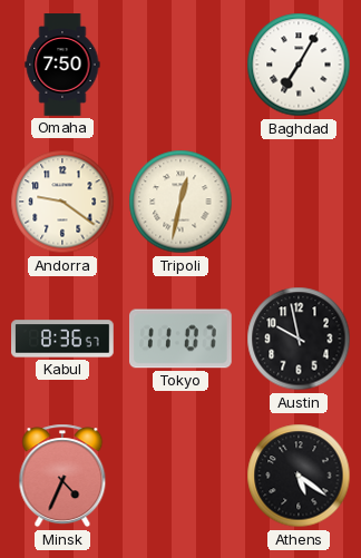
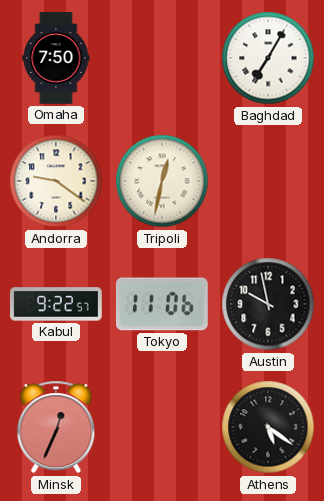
Kabul: 8:36 -> 9:22 (57, 304)
Tokyo: 11:07 -> 11:06 (163, 304)
Minsk: 4:34 -> 12:34 (56, 427)
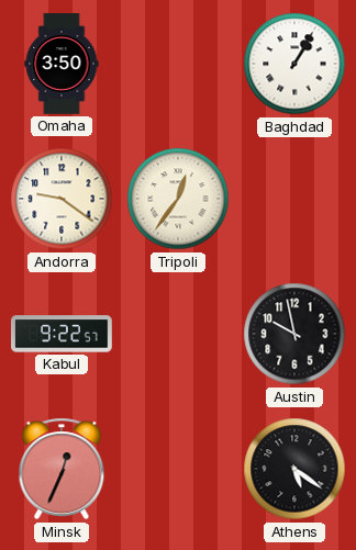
Omaha: 7:50 -> 3:50 (62, 64)
Baghdad: 7:05 -> 1:05 (294, 64)
Tripoli: 12:32 -> 12:36 (178, 199)
Tokyo: 11:06 -> none (163, 304)
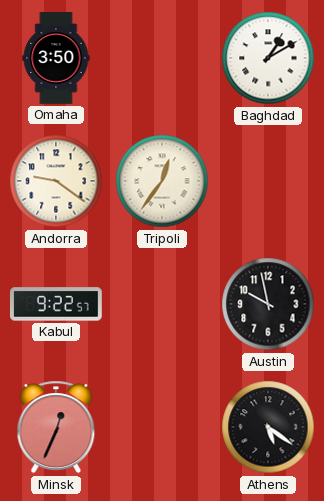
Baghdad: 1:05 -> 1:10 (268, 58)
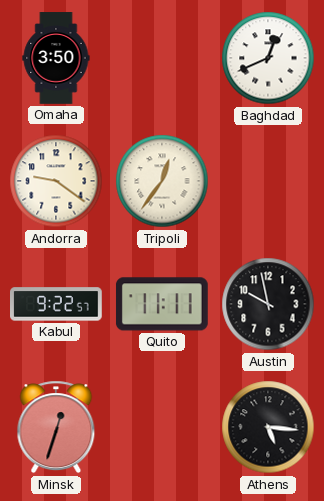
Baghdad: 1:10 -> 12:41 (268, 58)
Quito: none -> 11:11 (162, 304)
Minsk: 12:34 -> 12:33 (56, 427)
Athens: 5:21 -> 5:16 (268, 427)
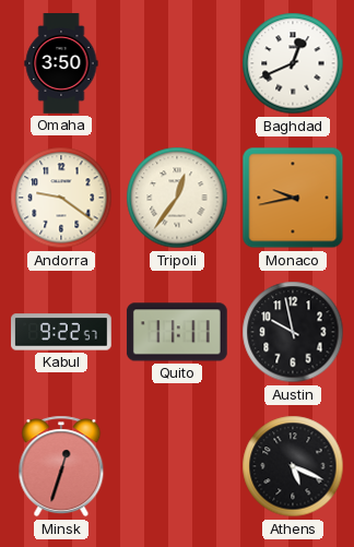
Monaco: none -> 9:43 (293, 198)
Athens: 5:16 -> 5:19 (293, 466)
